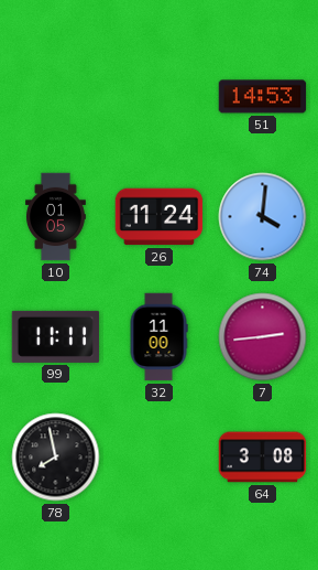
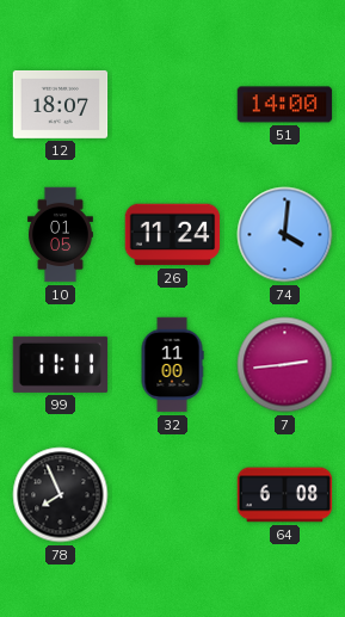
12: none -> 18:07 (61, 104)
51: 14:53 -> 14:00 (285, 105)
78: 7:58 -> 7:56 (61, 495)
64: 3:08 -> 6:08 (285, 495)
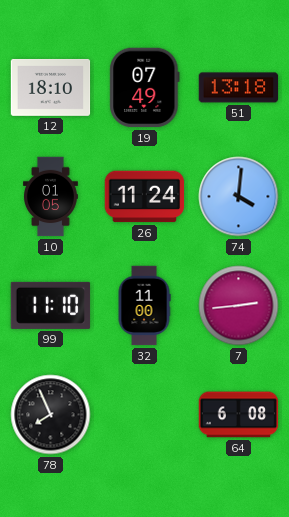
12: 18:07 -> 18:10 (51, 87)
19: none -> 07:49 (145, 88)
51: 14:00 -> 13:18 (239, 88)
99: 11:11 -> 11:10 (51, 305)
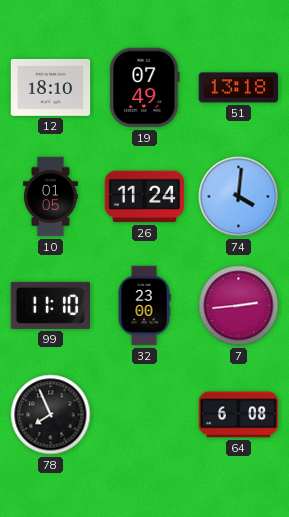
32: 11:00 -> 23:00 (144, 306)
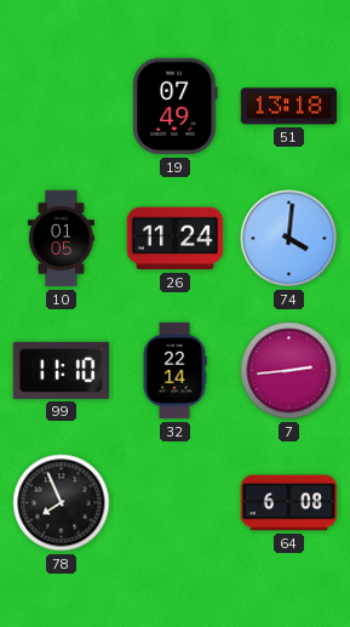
12: 18:10 -> none (51, 87)
32: 23:00 -> 22:14 (174, 371)
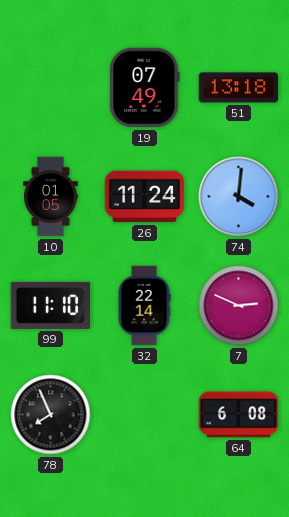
7: 2:44 -> 2:49 (239, 306)
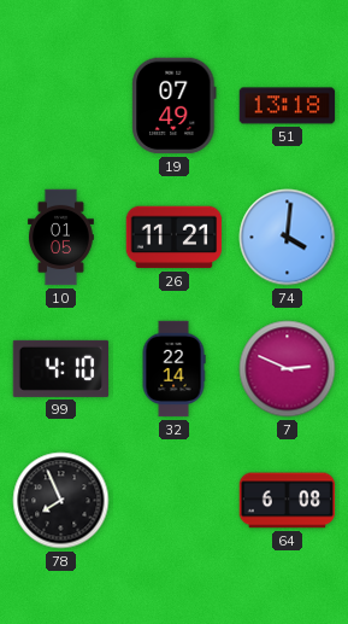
26: 11:24 -> 11:21 (175, 238)
99: 11:10 -> 4:10 (61, 368)
